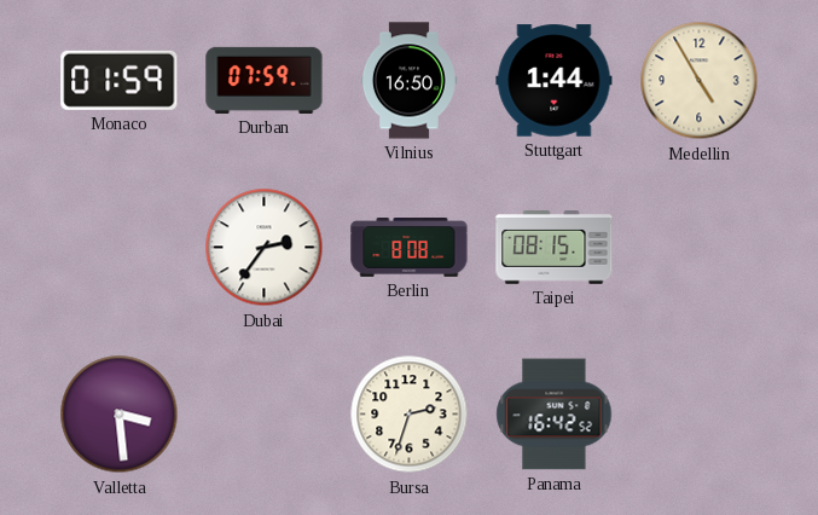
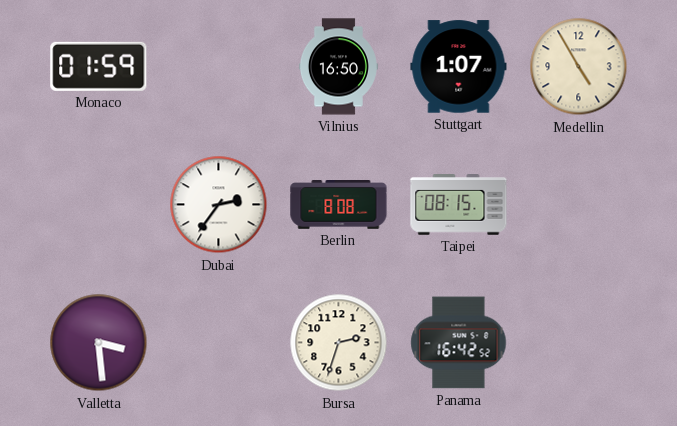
Durban: 07:59 -> none (265, 80)
Stuttgart: 1:44 -> 1:07 (459, 67)
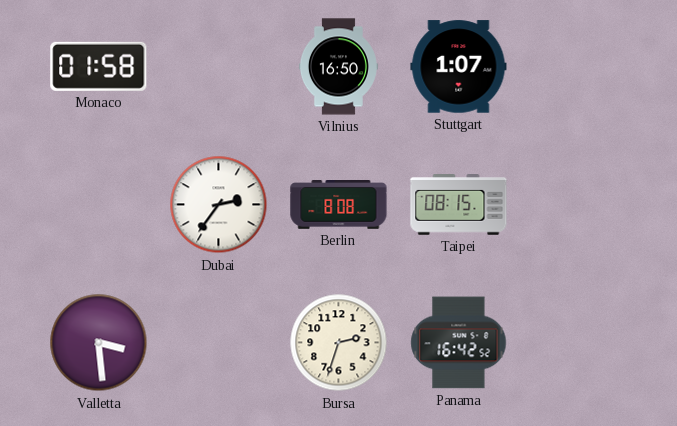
Monaco: 01:59 -> 01:58 (99, 66)
Medellin: 4:55 -> none (579, 67)
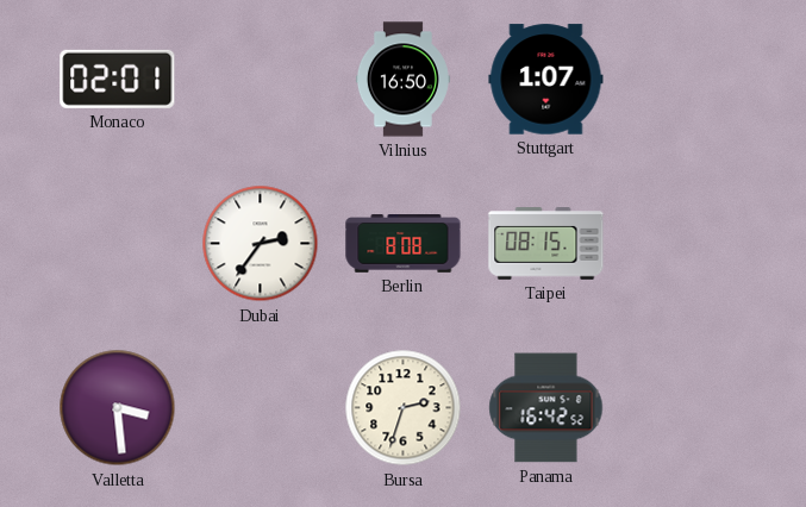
Monaco: 01:58 -> 02:01 (118, 79)
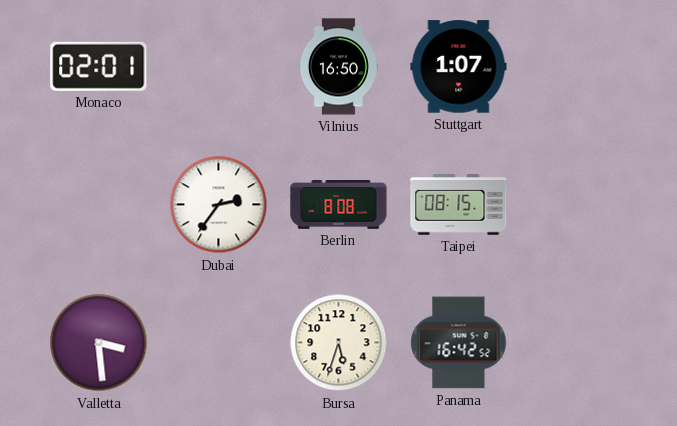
Bursa: 2:33 -> 5:33 (339, 343)
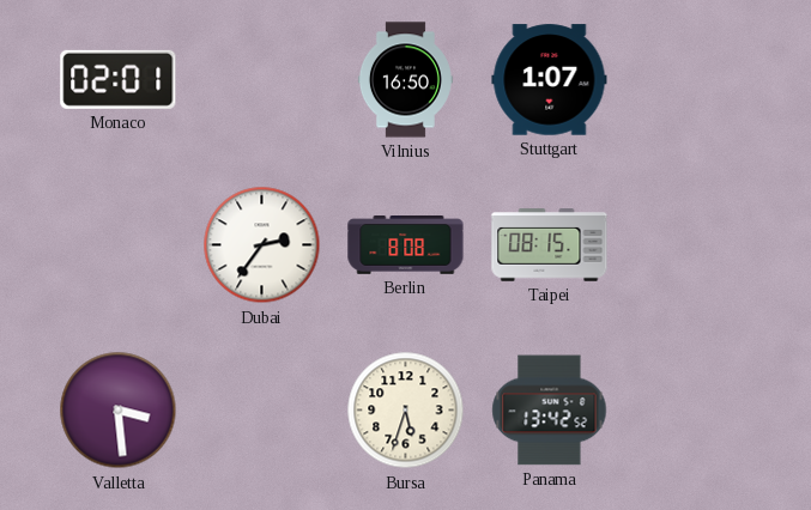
Panama: 16:42 -> 13:42 (550, 411)
